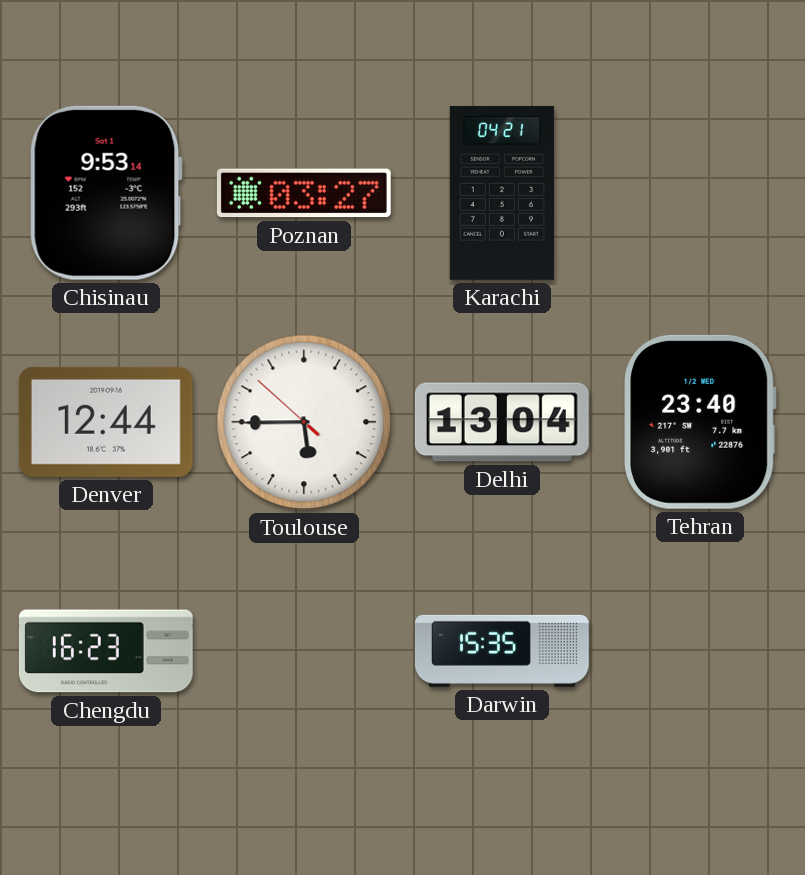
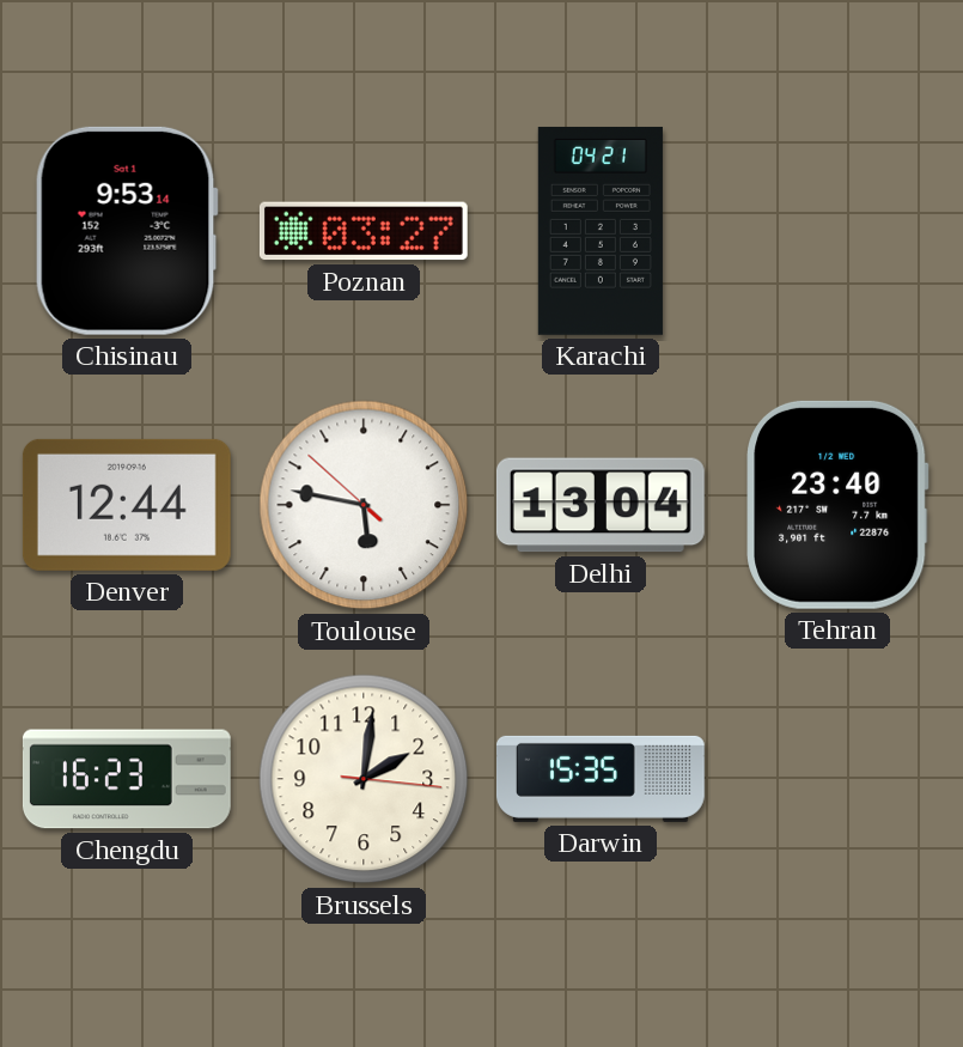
Toulouse: 5:44 -> 5:46 (364, 505)
Brussels: none -> 2:01 (364, 779)
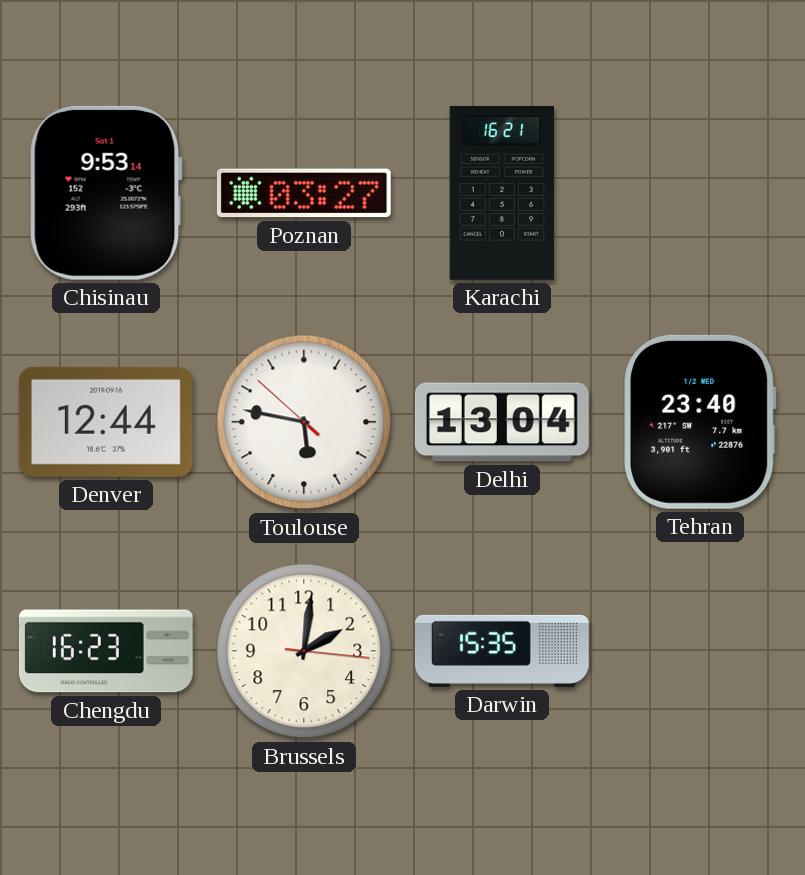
Karachi: 04:21 -> 16:21 (502, 193)
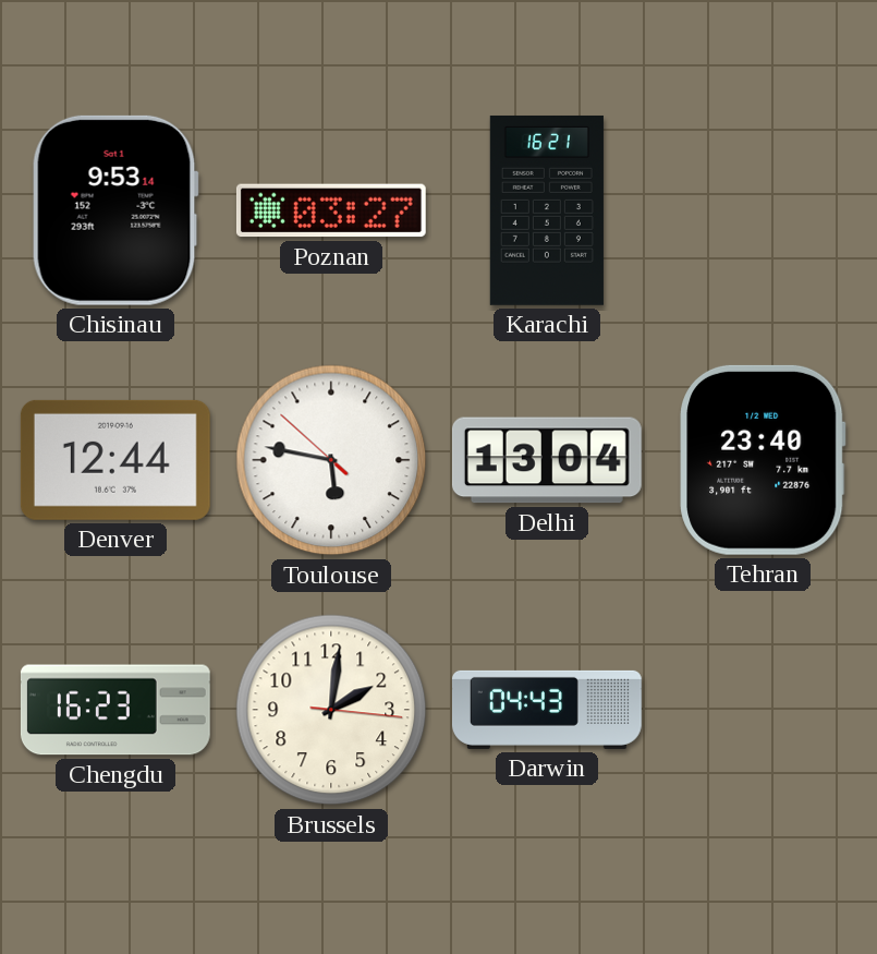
Darwin: 15:35 -> 04:43 (547, 710)
